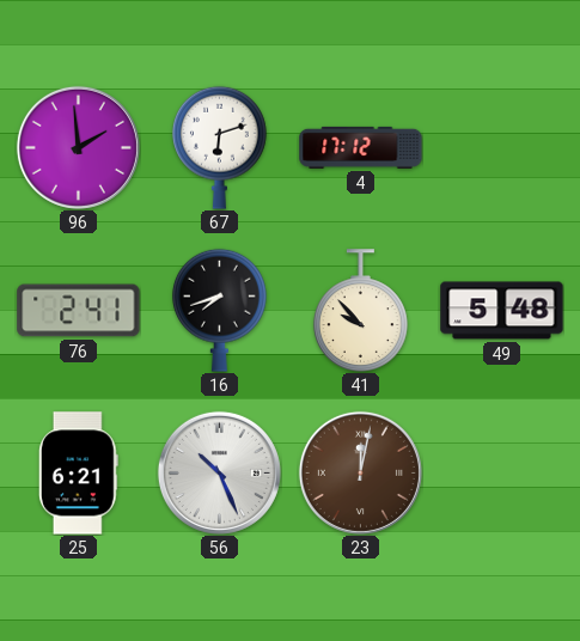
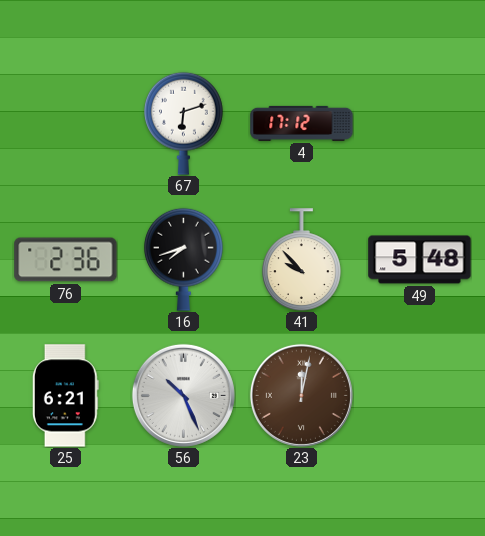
96: 1:59 -> none (78, 147)
76: 2:41 -> 2:36 (66, 260)
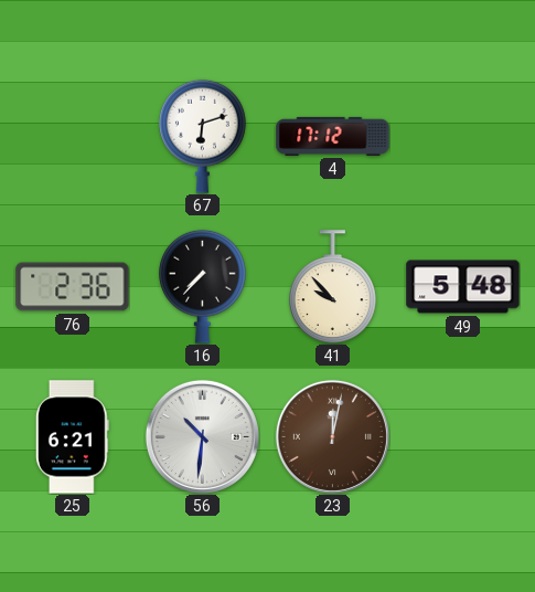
16: 7:42 -> 7:37 (203, 286)
56: 10:26 -> 10:31 (202, 436)
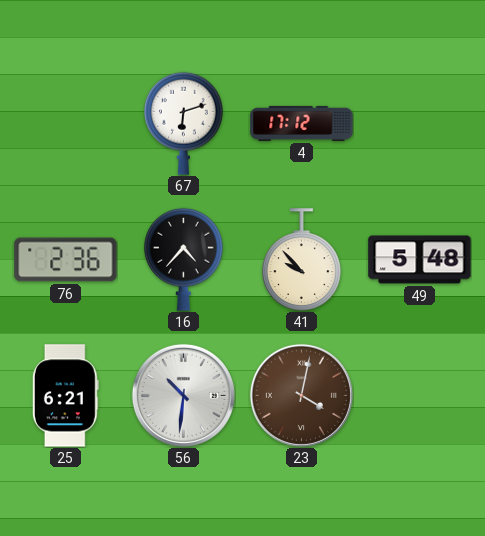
16: 7:37 -> 4:37 (184, 259)
23: 12:02 -> 4:02 (301, 395)
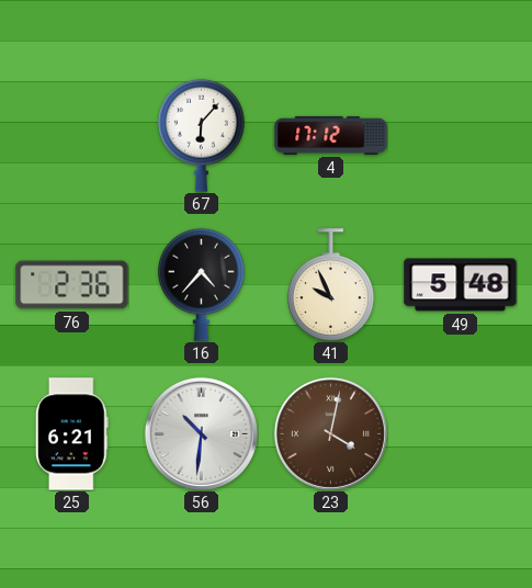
67: 6:12 -> 6:07 (202, 135)
41: 9:53 -> 9:56 (331, 285)
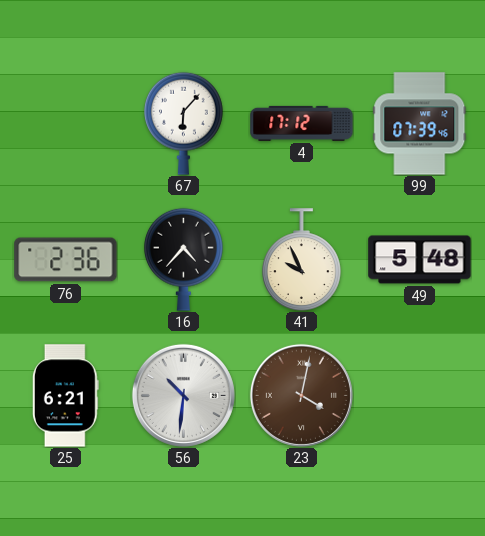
99: none -> 07:39 (420, 124)
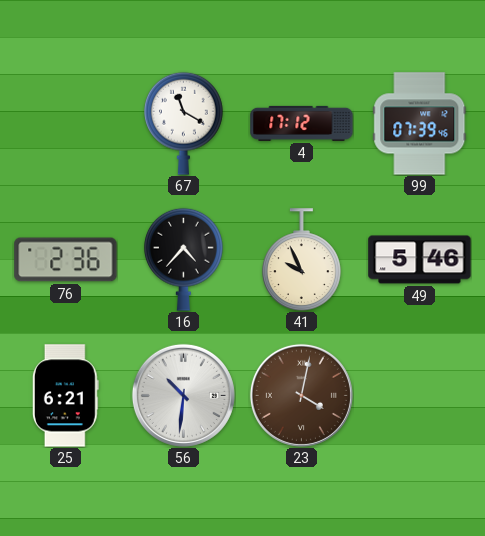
67: 6:07 -> 11:20 (184, 123)
49: 5:48 -> 5:46 (420, 260)
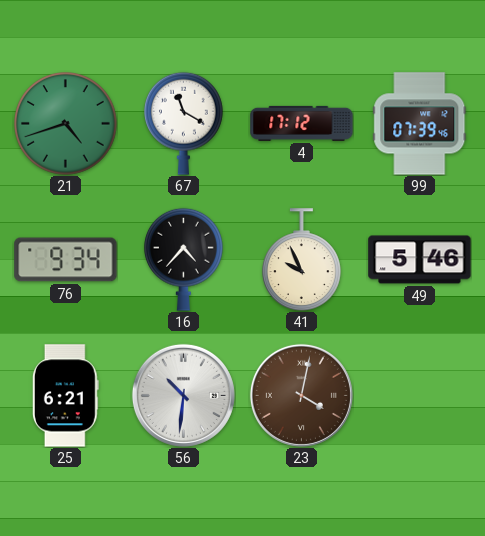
21: none -> 4:42 (66, 124)
76: 2:36 -> 9:34 (66, 260)
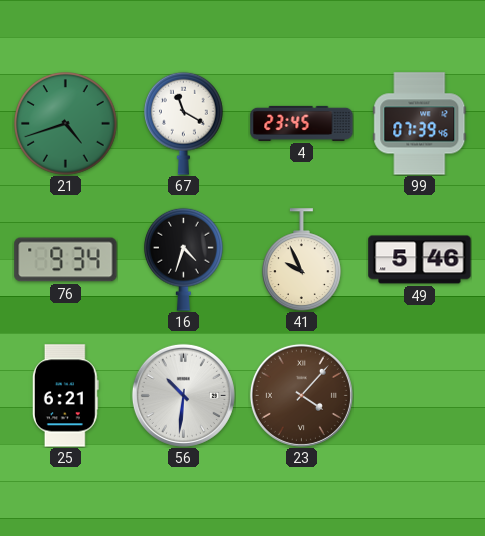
4: 17:12 -> 23:45 (302, 123)
16: 4:37 -> 4:33 (184, 259)
23: 4:02 -> 4:07 (301, 395)
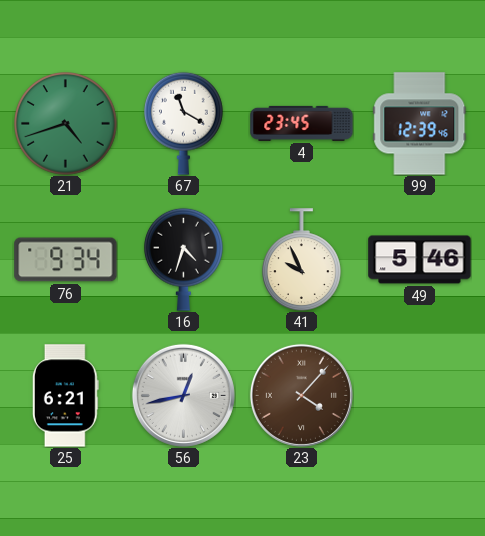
99: 07:39 -> 12:39 (420, 124)
56: 10:31 -> 12:43 (183, 395)
